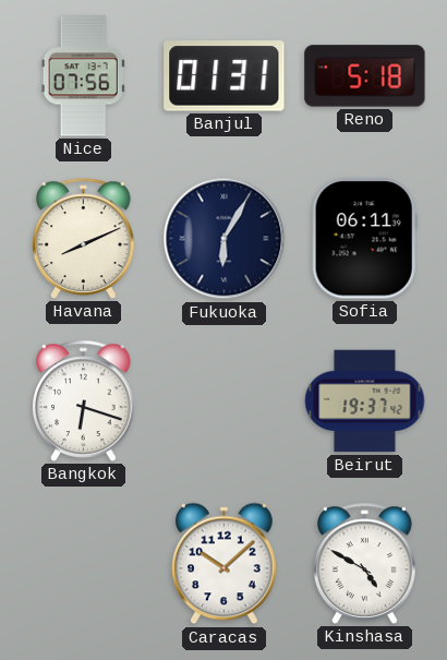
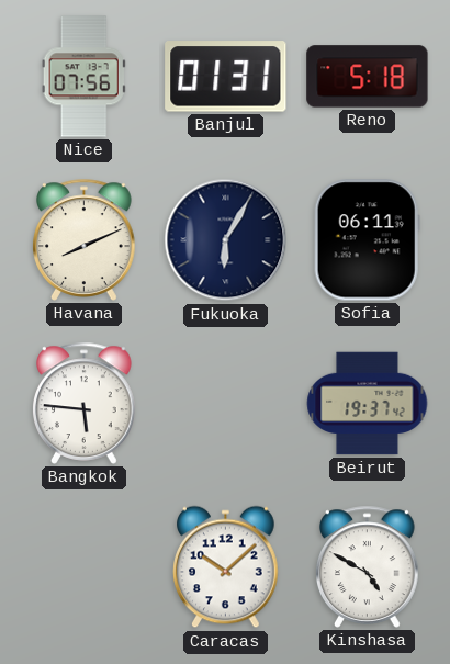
Bangkok: 6:18 -> 5:46 (85, 403)
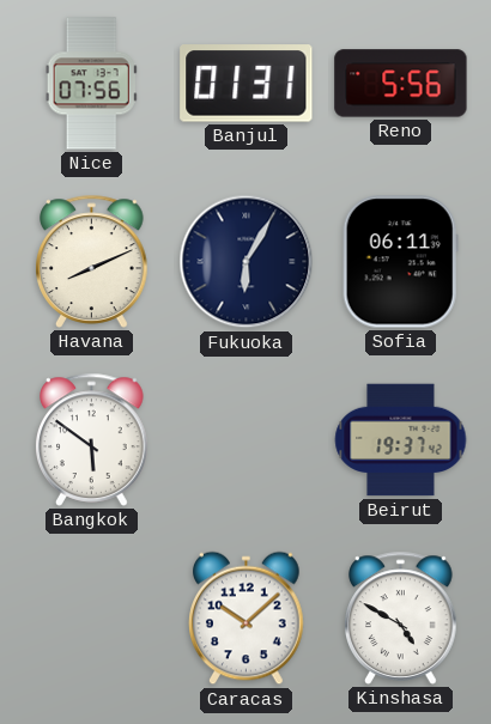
Reno: 5:18 -> 5:56 (401, 84)
Bangkok: 5:46 -> 5:51 (92, 439)
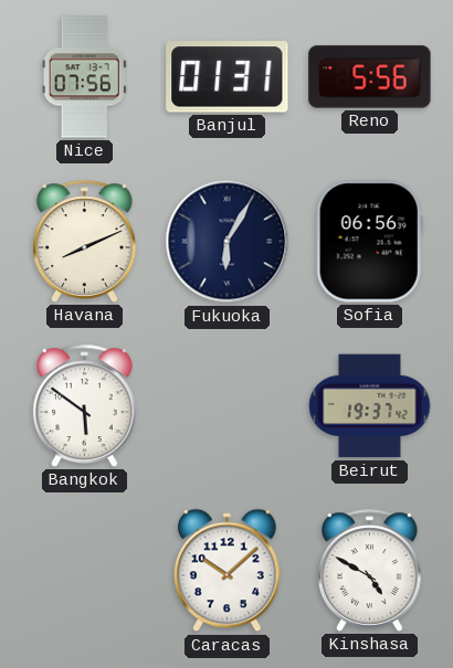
Sofia: 06:11 -> 06:56 (369, 242)
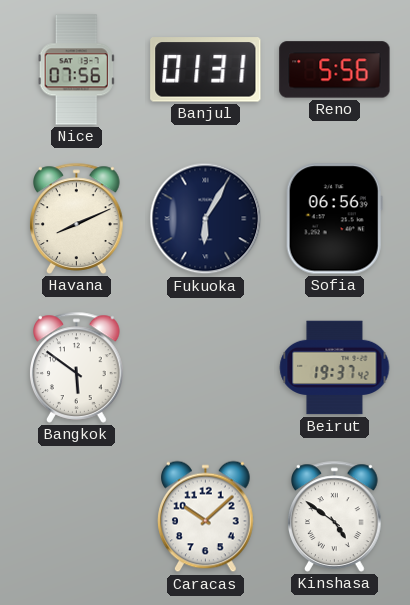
Kinshasa: 4:50 -> 4:51 (335, 516)
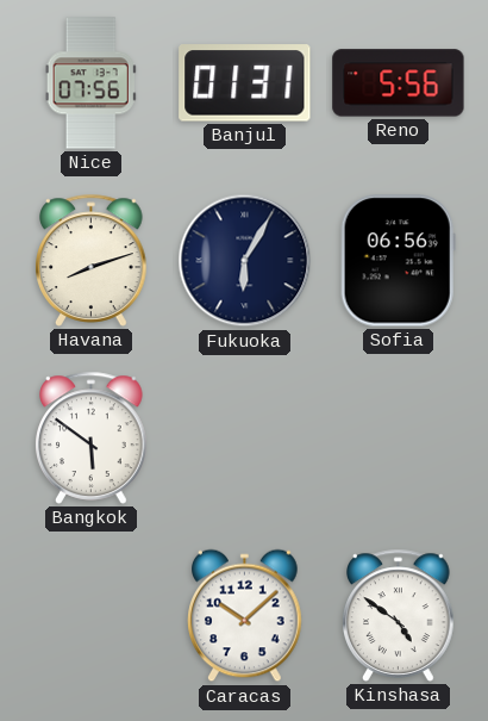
Havana: 8:11 -> 8:12 (92, 260)
Beirut: 19:37 -> none (335, 368)
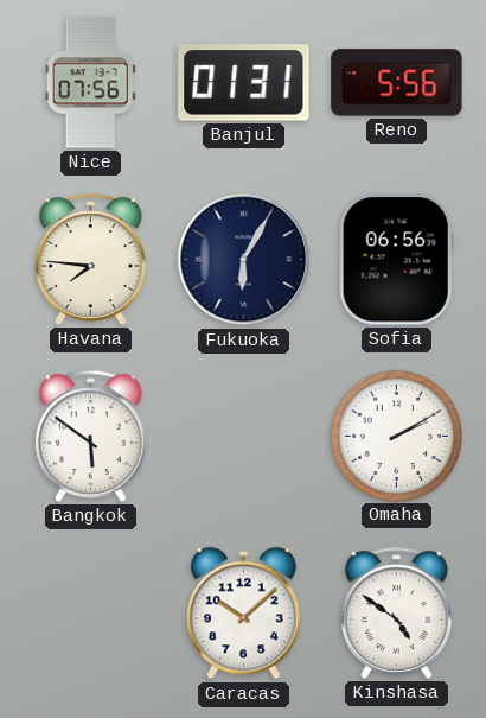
Havana: 8:12 -> 7:46 (91, 259)
Omaha: none -> 2:10 (396, 436)
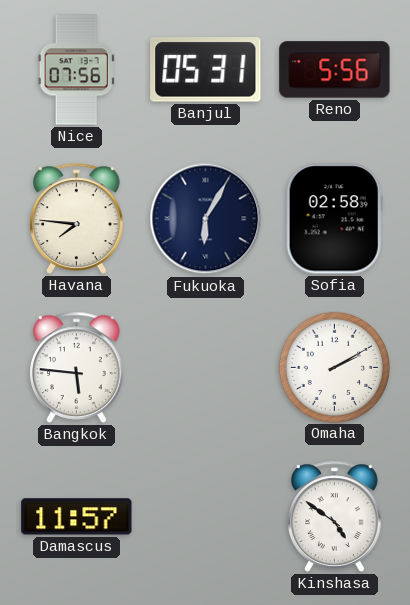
Banjul: 01:31 -> 05:31 (206, 70)
Sofia: 06:56 -> 02:58 (334, 219)
Bangkok: 5:51 -> 5:46 (77, 367)
Damascus: none -> 11:57 (77, 517)
Caracas: 10:08 -> none (244, 614)
